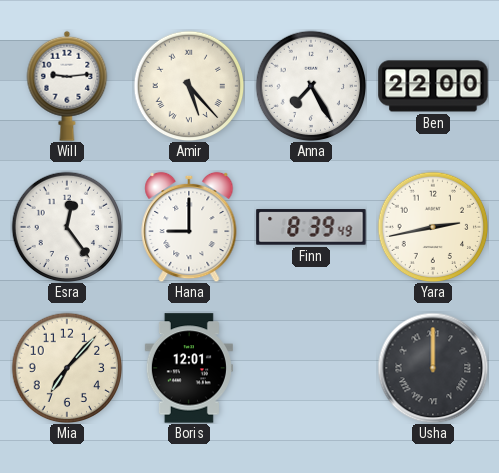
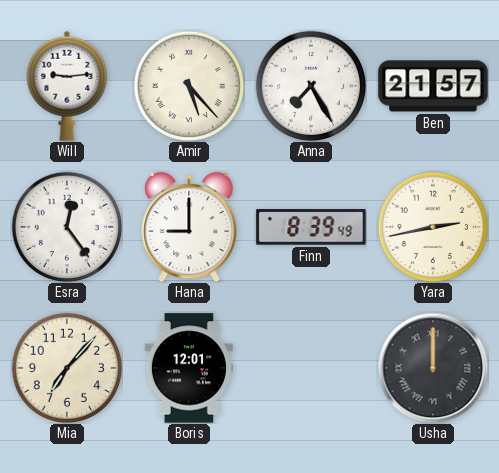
Ben: 22:00 -> 21:57 (433, 86)
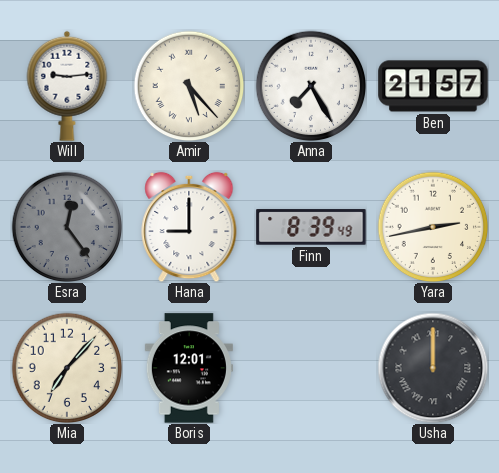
Esra dial: white -> grey (67, 227)
